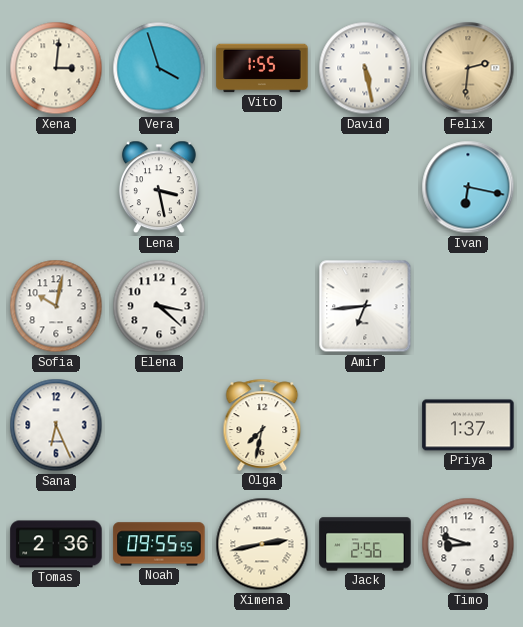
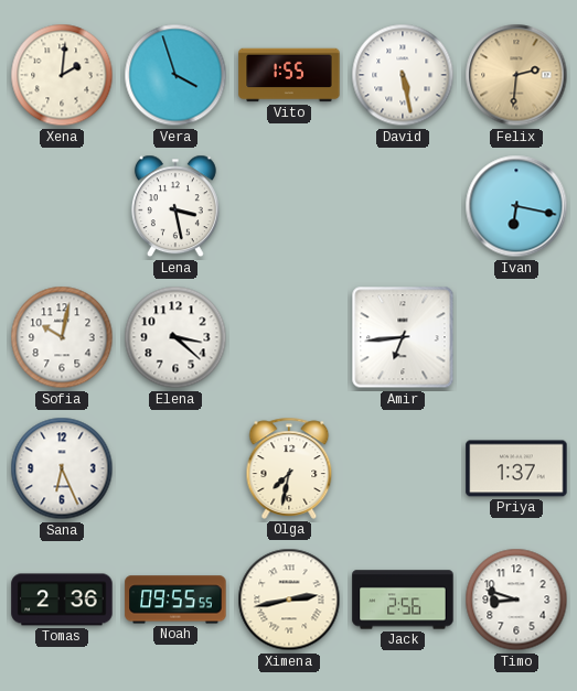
Xena: 3:01 -> 2:01 (62, 75)
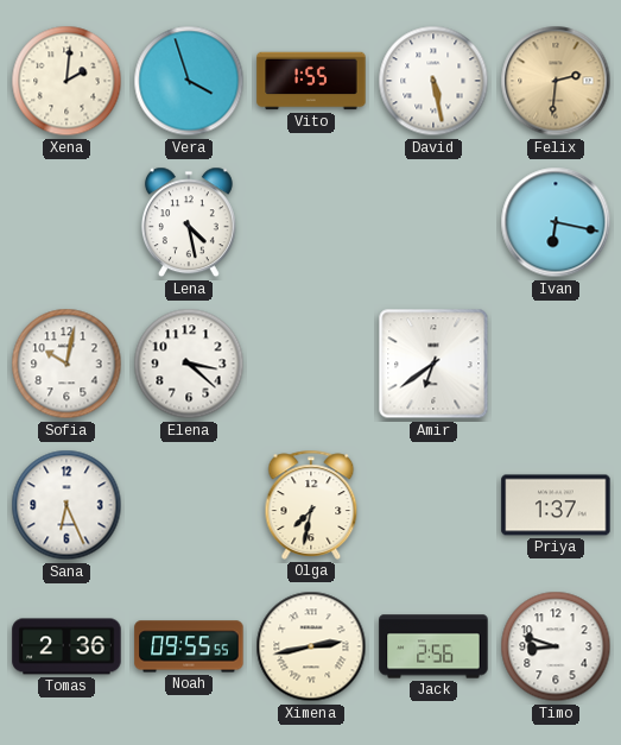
Lena: 3:28 -> 4:28 (189, 222)
Amir: 6:44 -> 6:39 (433, 364)
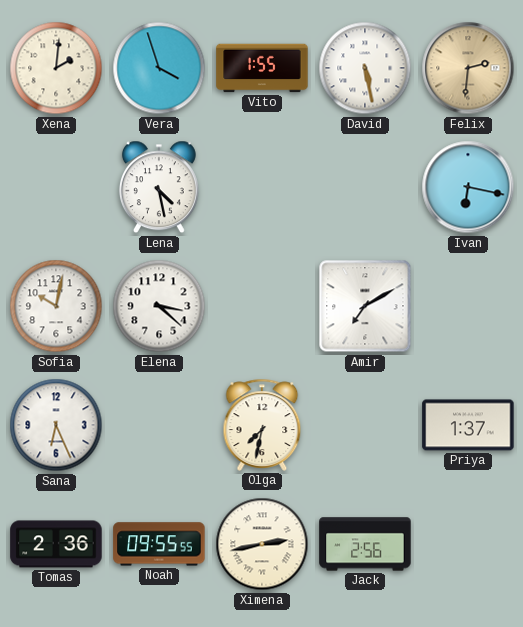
Amir: 6:39 -> 7:10 (365, 306)
Timo: 8:48 -> none (556, 646)
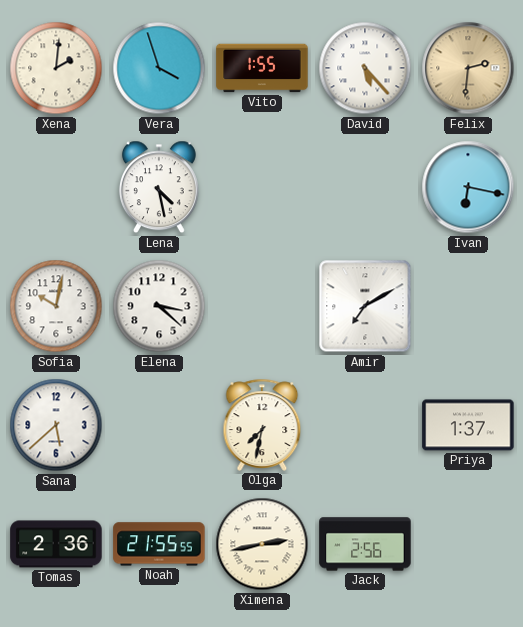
David: 5:28 -> 5:23 (365, 68)
Sana: 6:26 -> 5:38 (56, 425)
Noah: 09:55 -> 21:55 (159, 544)
